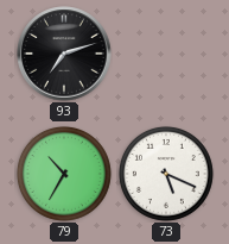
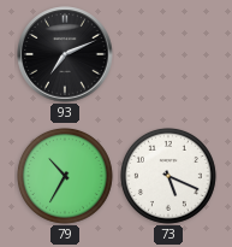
93: 7:12 -> 7:11 (65, 54)
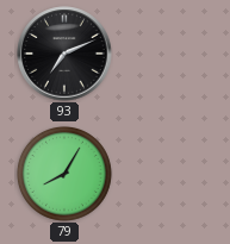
79: 10:35 -> 8:05 (64, 174)
73: 5:19 -> none (168, 176)
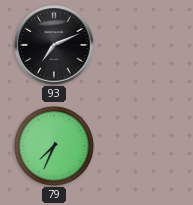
79: 8:05 -> 7:34 (54, 146)
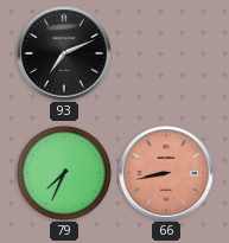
66: none -> 8:43 (166, 173)
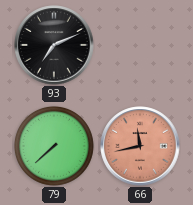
79: 7:34 -> 7:38 (54, 146)
66: 8:43 -> 11:43 (140, 146)
